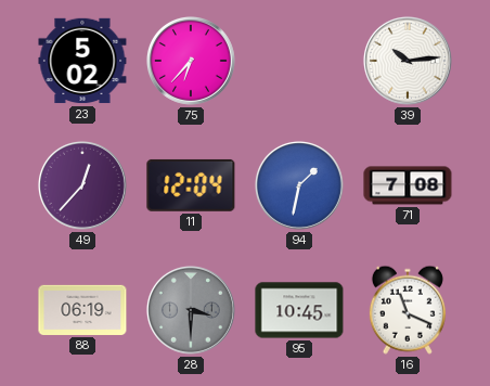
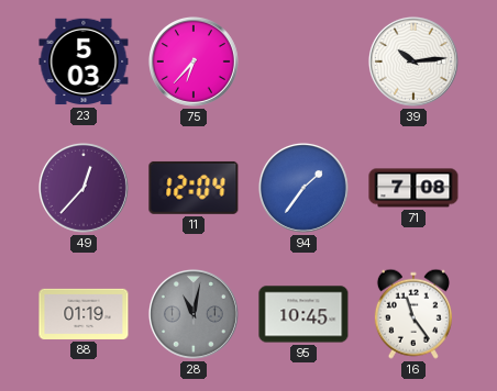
23: 5:02 -> 5:03 (84, 62)
94: 1:32 -> 1:36 (303, 188)
88: 06:19 -> 01:19 (84, 314)
28: 3:30 -> 11:02 (194, 314)
16: 11:19 -> 11:24 (413, 314)
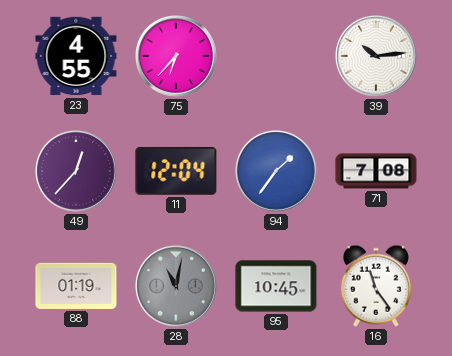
23: 5:03 -> 4:55 (76, 56)
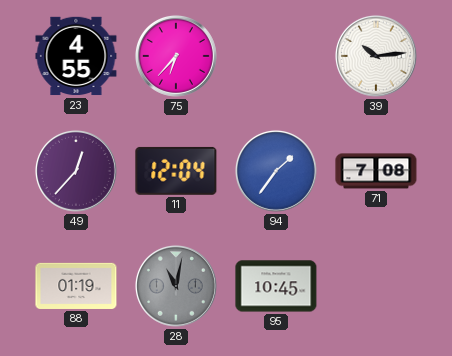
16: 11:24 -> none (376, 286)
